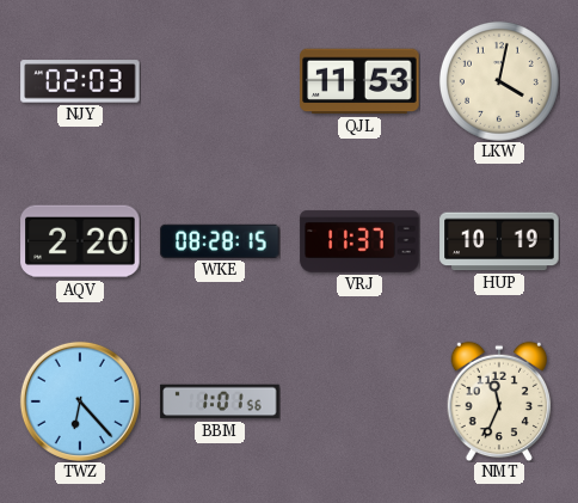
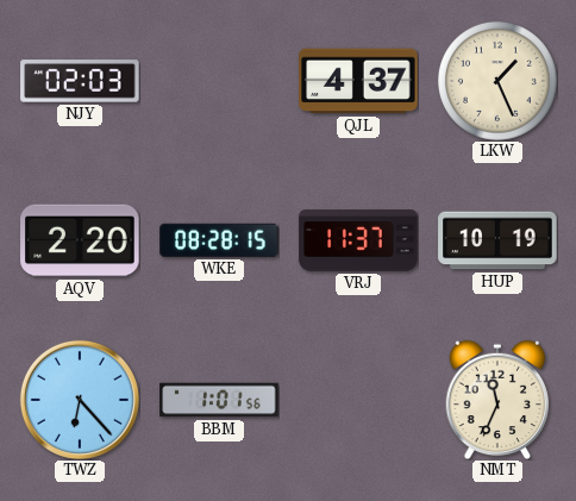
QJL: 11:53 -> 4:37 (358, 81)
LKW: 4:02 -> 1:26 (497, 81)
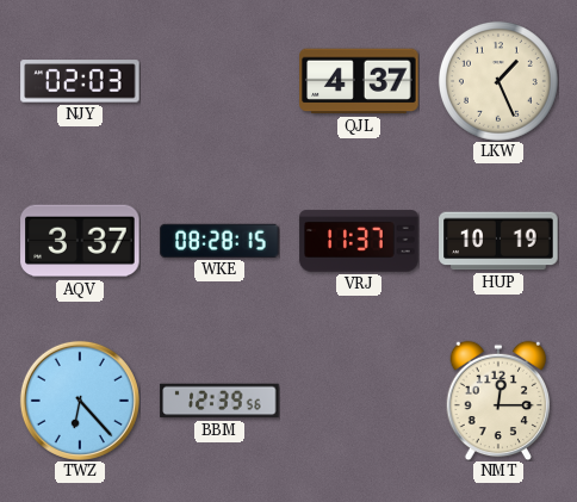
AQV: 2:20 -> 3:37 (80, 241)
BBM: 1:01 -> 12:39 (219, 401)
NMT: 11:34 -> 12:15 (498, 401)
